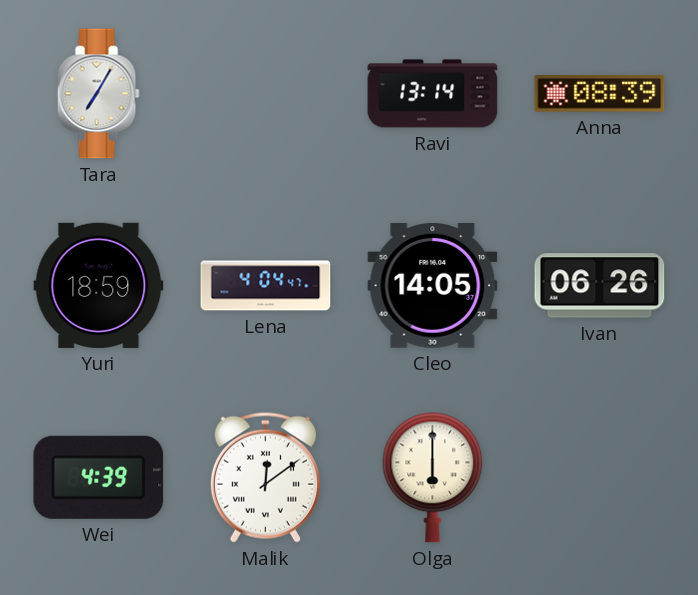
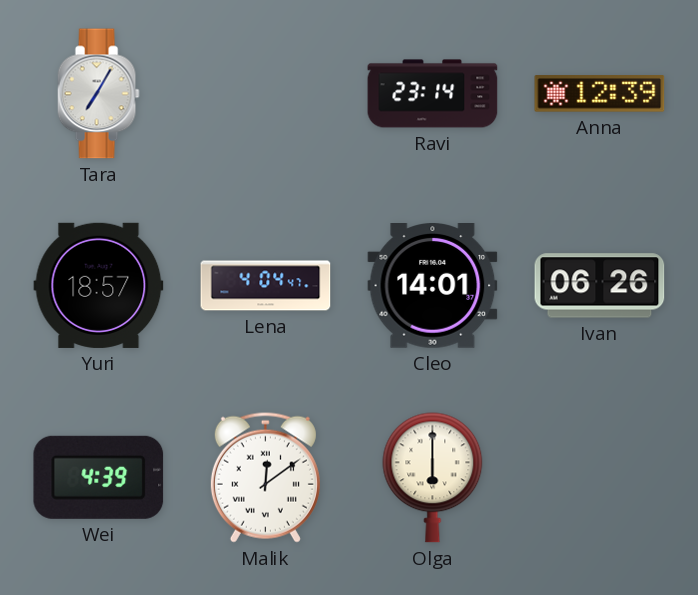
Ravi: 13:14 -> 23:14 (433, 94)
Anna: 08:39 -> 12:39 (600, 94)
Yuri: 18:59 -> 18:57 (99, 285)
Cleo: 14:05 -> 14:01 (433, 286)
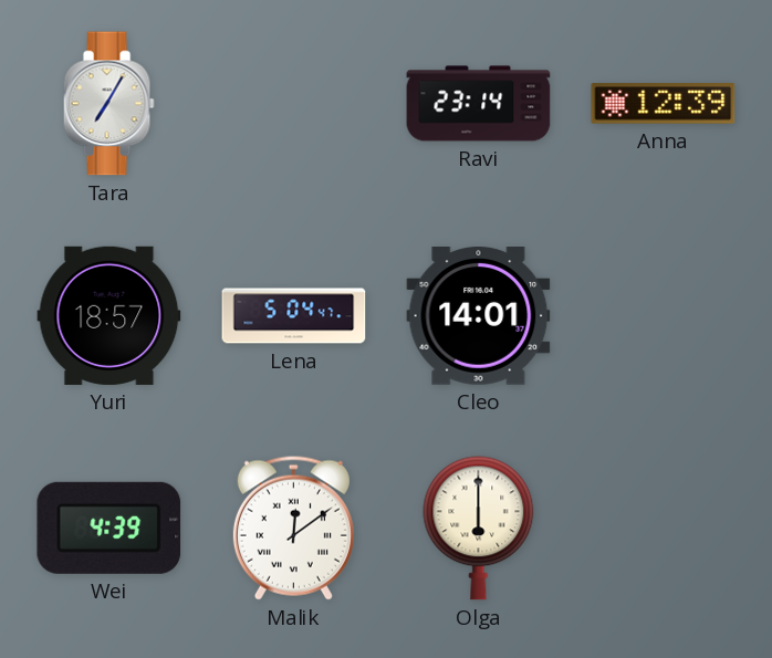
Lena: 4:04 -> 5:04 (294, 316)
Ivan: 06:26 -> none (600, 286)
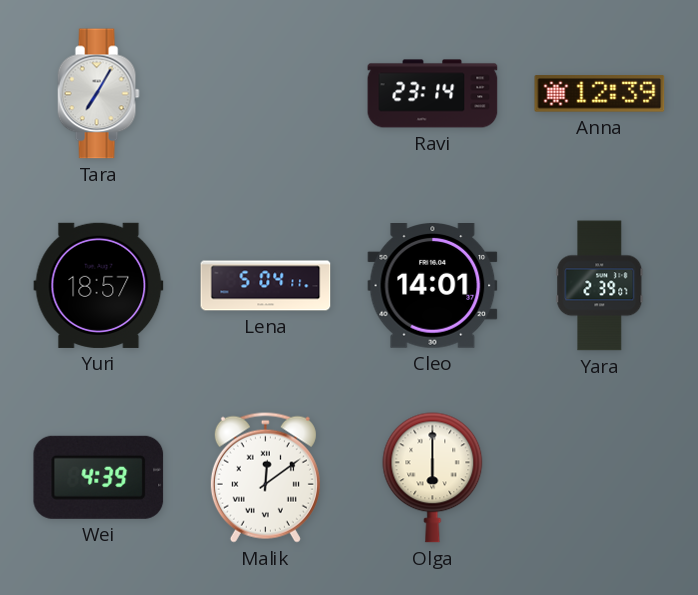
Lena: 5:04:47 -> 5:04:11 (266, 286)
Yara: none -> 2:39 (600, 286)
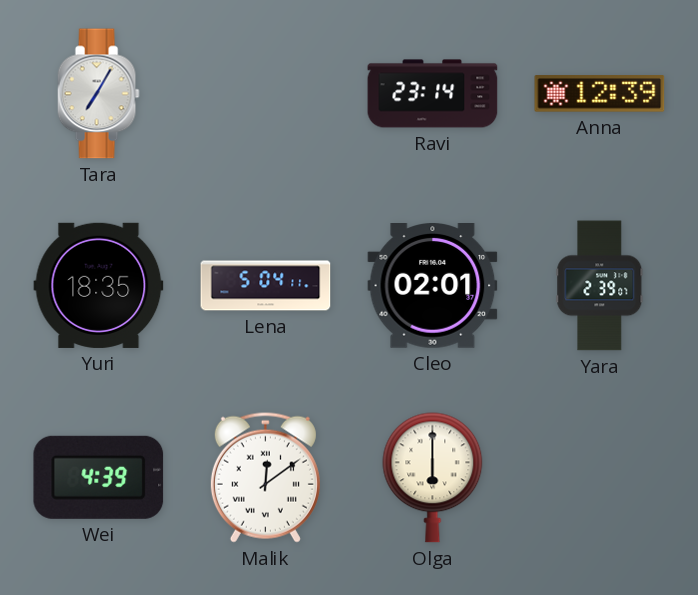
Yuri: 18:57 -> 18:35 (99, 285)
Cleo: 14:01 -> 02:01 (433, 286)
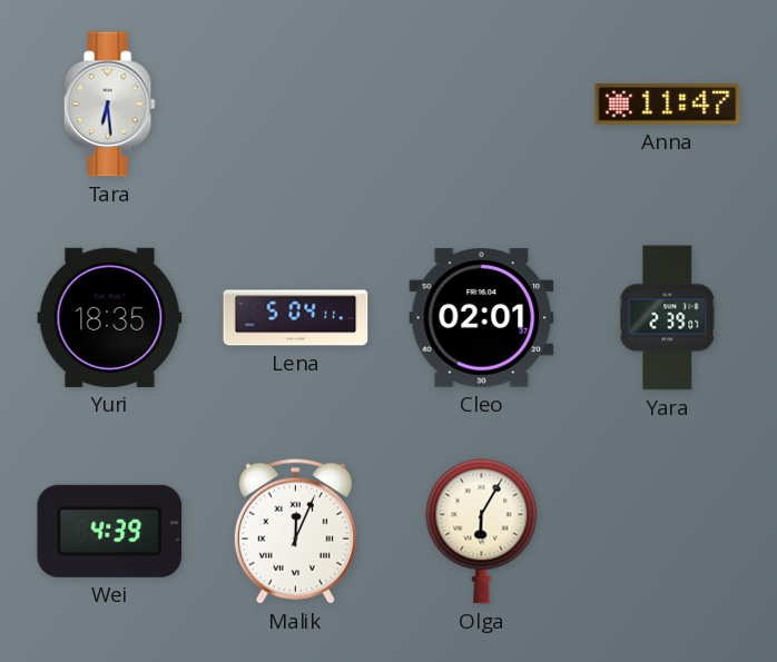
Tara: 7:05 -> 6:29 (109, 105)
Ravi: 23:14 -> none (433, 94)
Anna: 12:39 -> 11:47 (668, 105)
Malik: 12:09 -> 12:04 (295, 531)
Olga: 6:00 -> 6:05 (482, 532)
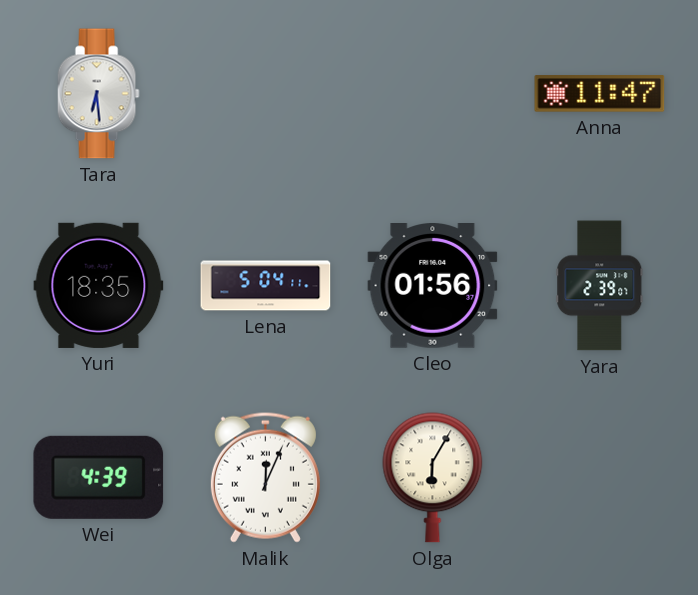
Cleo: 02:01 -> 01:56 (433, 286)
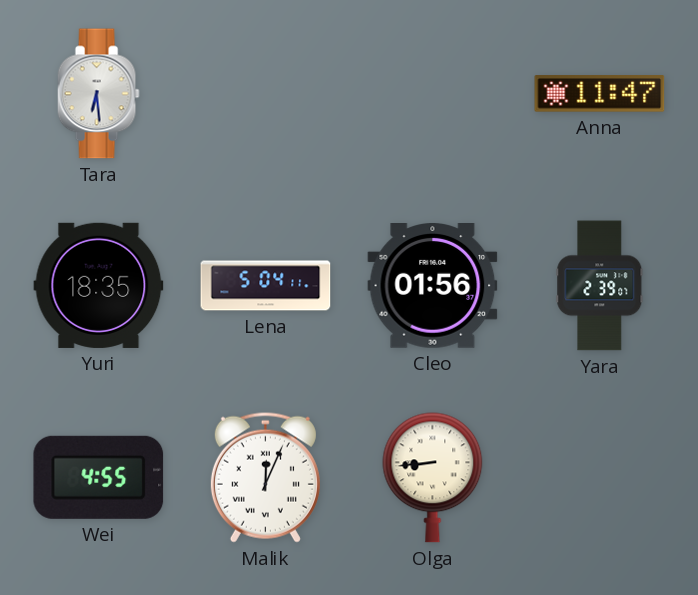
Wei: 4:39 -> 4:55 (99, 477)
Olga: 6:05 -> 8:44 (433, 478)
